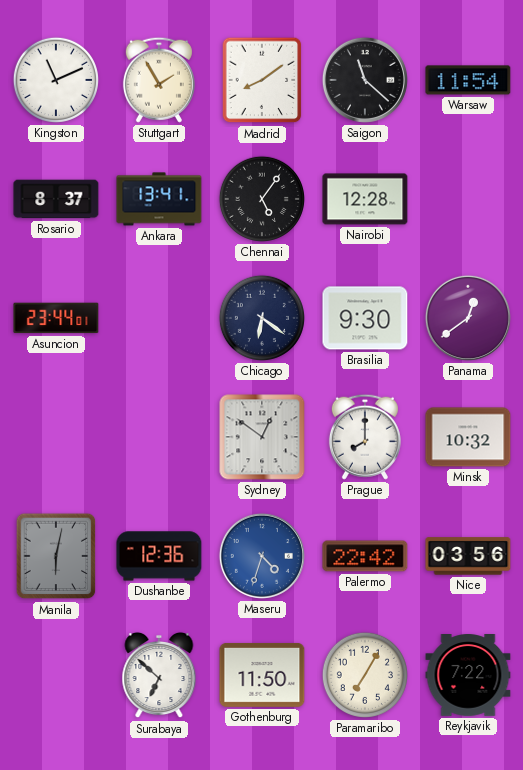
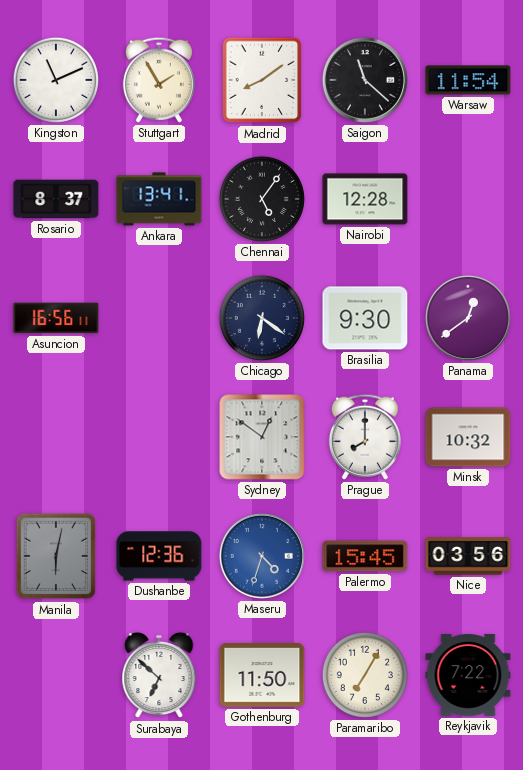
Asuncion: 23:44 -> 16:56 (56, 318)
Palermo: 22:42 -> 15:45 (365, 556)
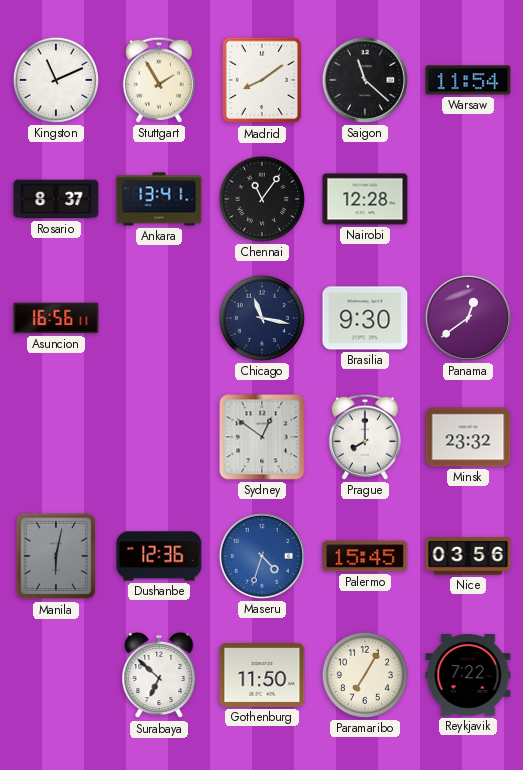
Chennai: 5:06 -> 11:06 (262, 199)
Chicago: 6:21 -> 11:17 (262, 318)
Minsk: 10:32 -> 23:32 (468, 437)
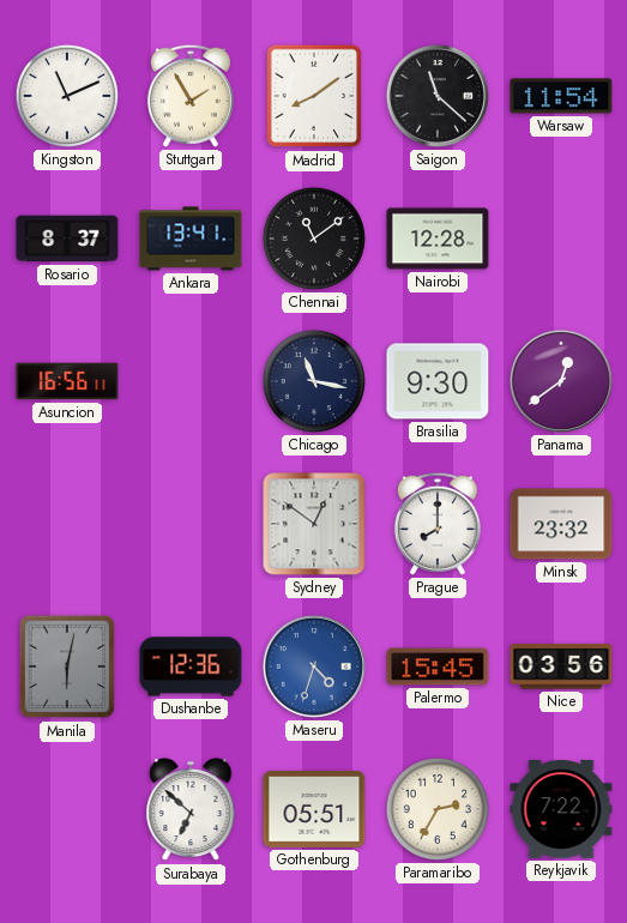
Chennai: 11:06 -> 11:09 (314, 239)
Gothenburg: 11:50 -> 05:51 (314, 809)
Paramaribo: 7:05 -> 2:35 (438, 809)
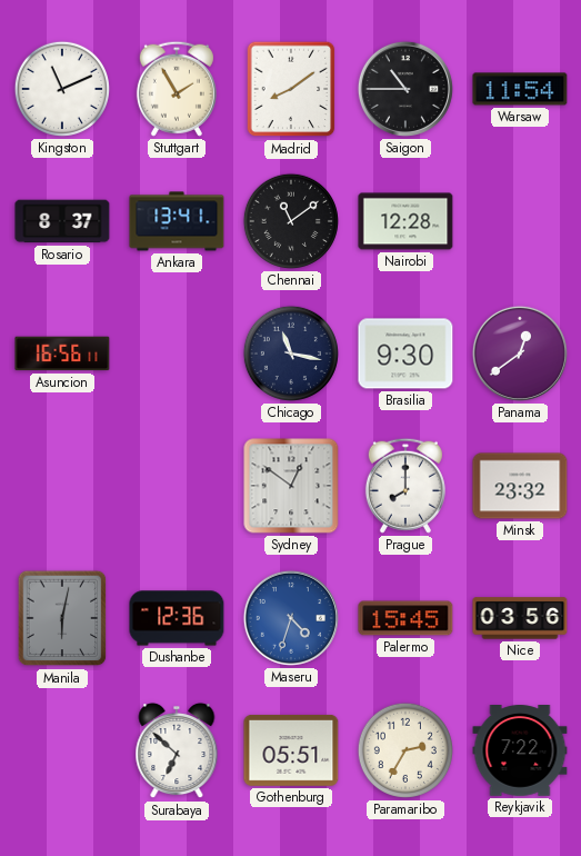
Saigon: 11:22 -> 10:45 (405, 89)
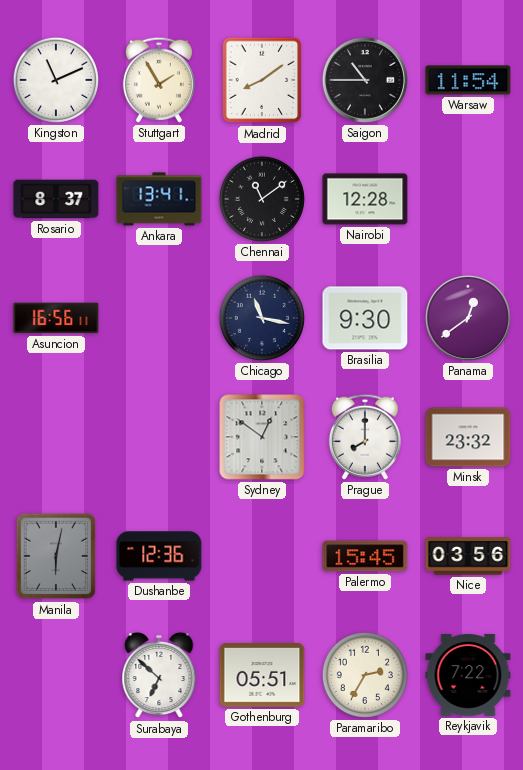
Maseru: 4:33 -> none (291, 618)
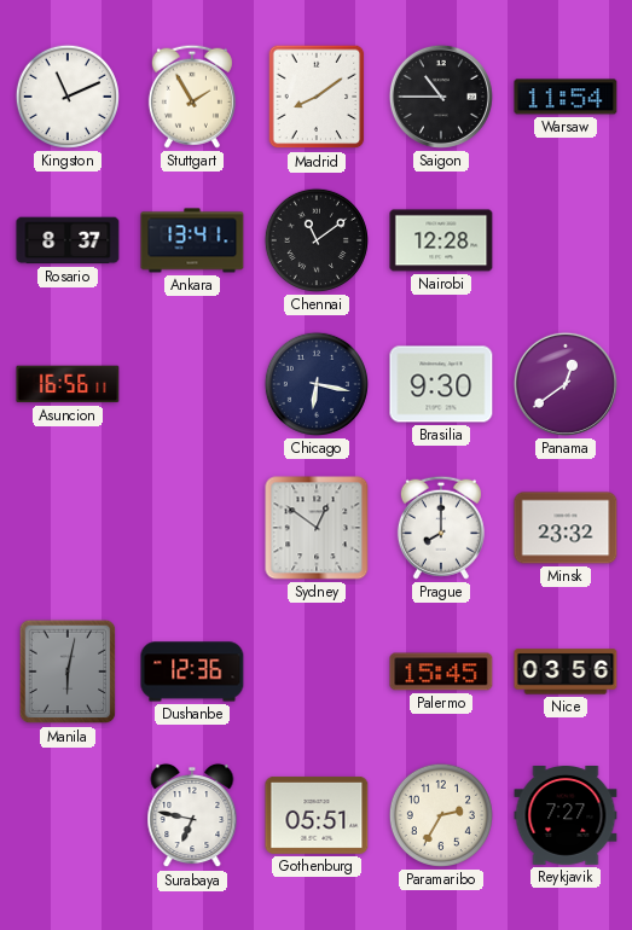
Chicago: 11:17 -> 6:17 (317, 384)
Surabaya: 6:52 -> 6:47 (192, 815)
Reykjavik: 7:22 -> 7:27 (566, 816)
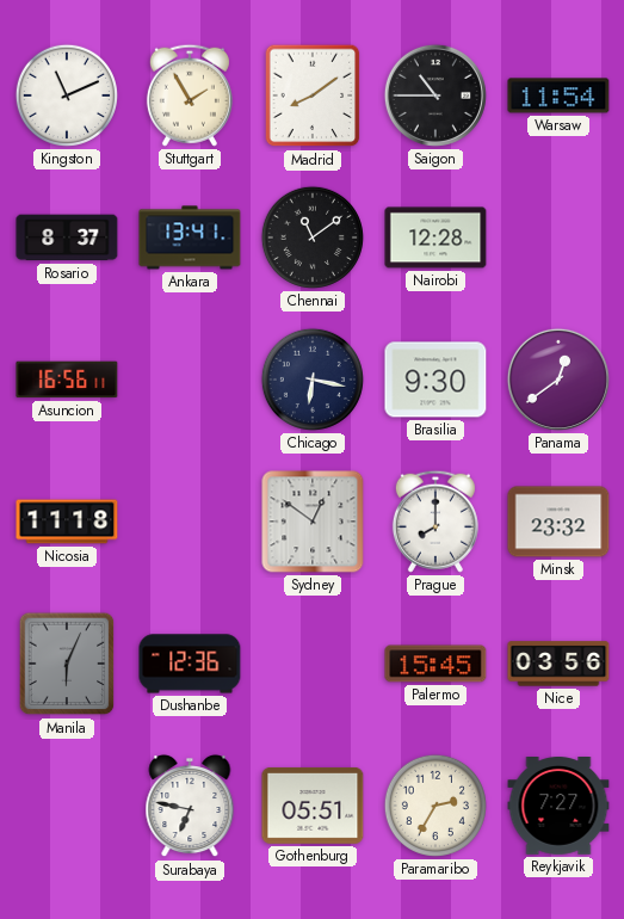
Nicosia: none -> 11:18 (67, 522)
Manila: 6:02 -> 6:04 (67, 664)
